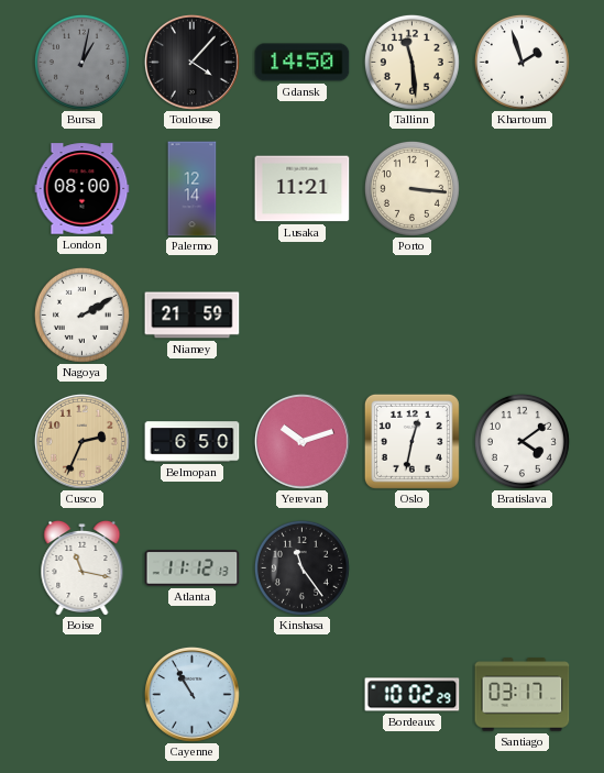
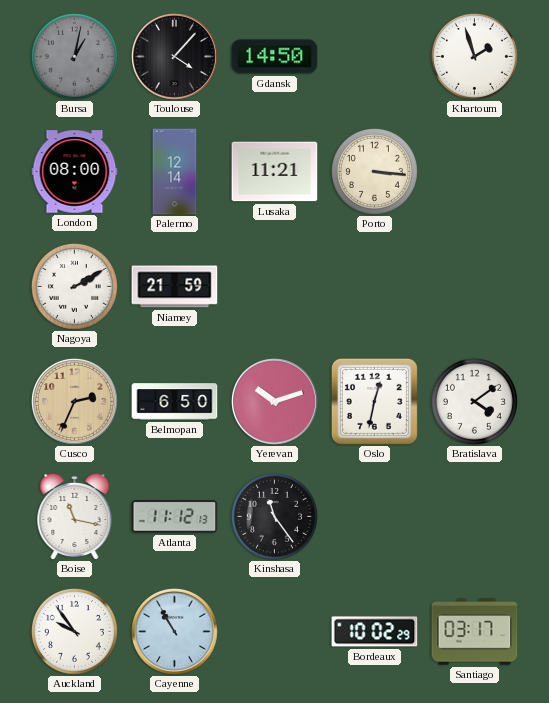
Tallinn: 11:29 -> none (411, 62)
Auckland: none -> 9:54 (74, 631)
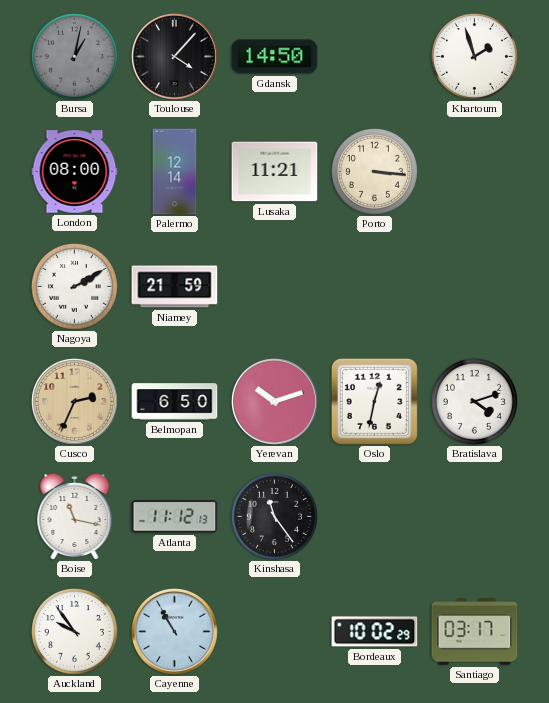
Bratislava: 4:09 -> 4:12 (474, 401)
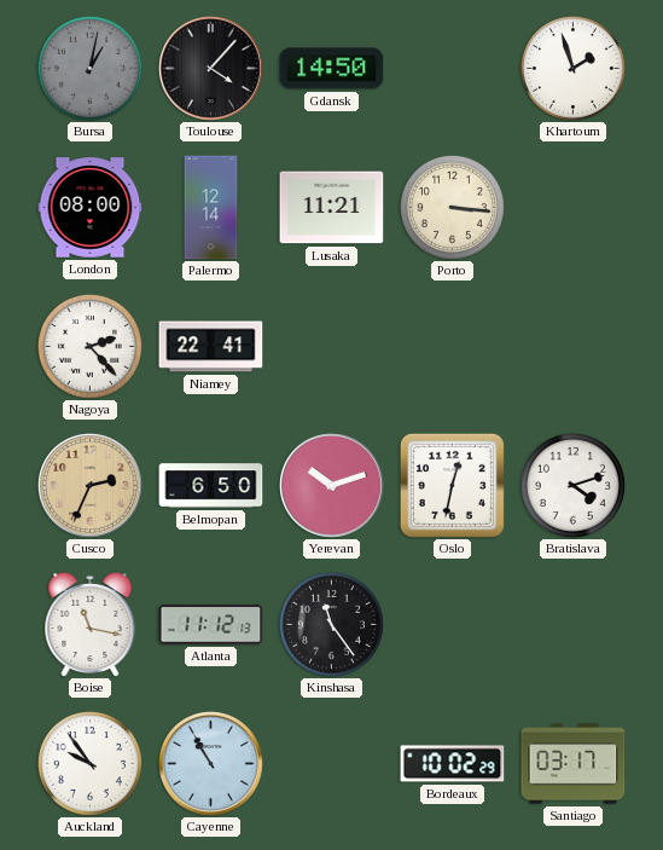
Nagoya: 2:10 -> 2:23 (89, 346)
Niamey: 21:59 -> 22:41 (211, 347)
